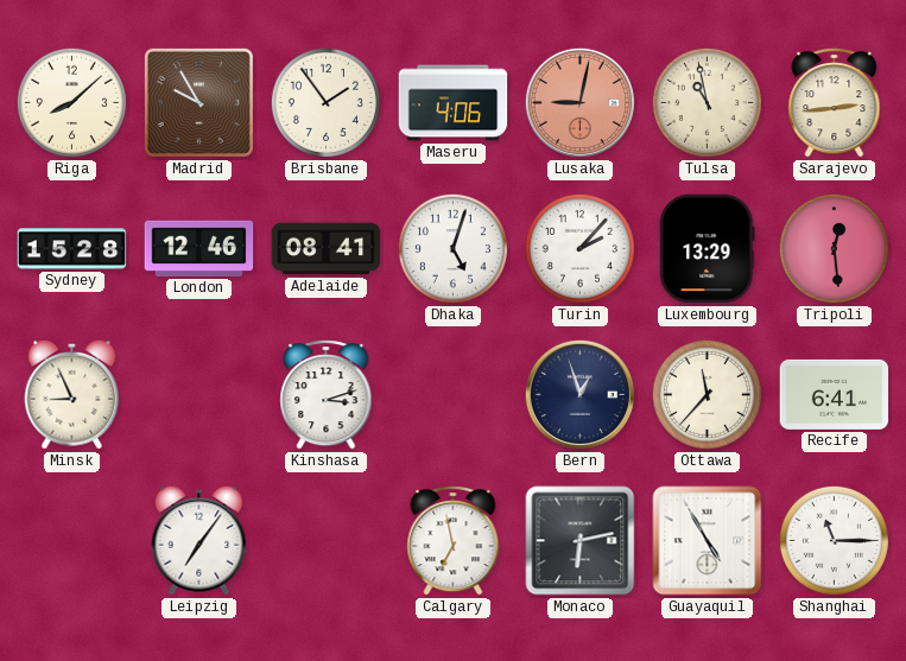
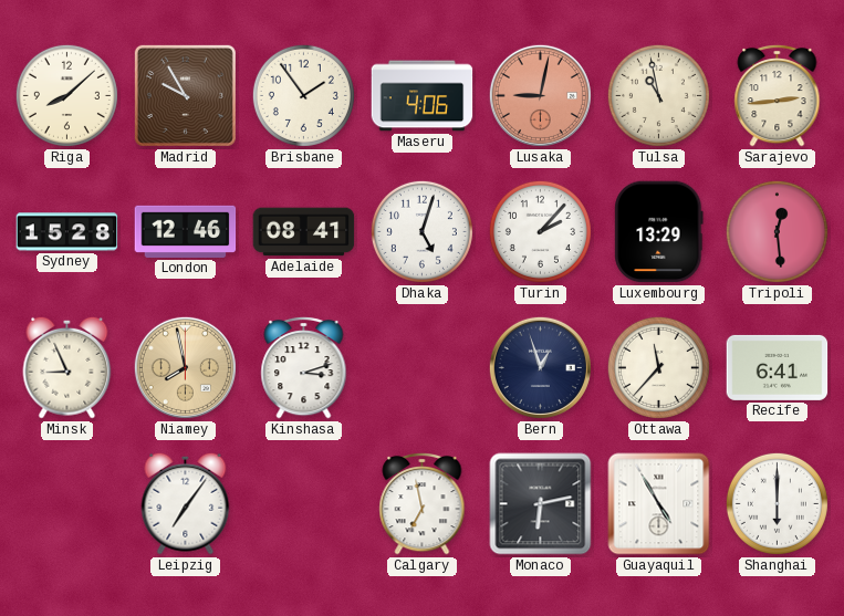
Niamey: none -> 7:58 (185, 367)
Shanghai: 11:15 -> 6:00 (777, 503)
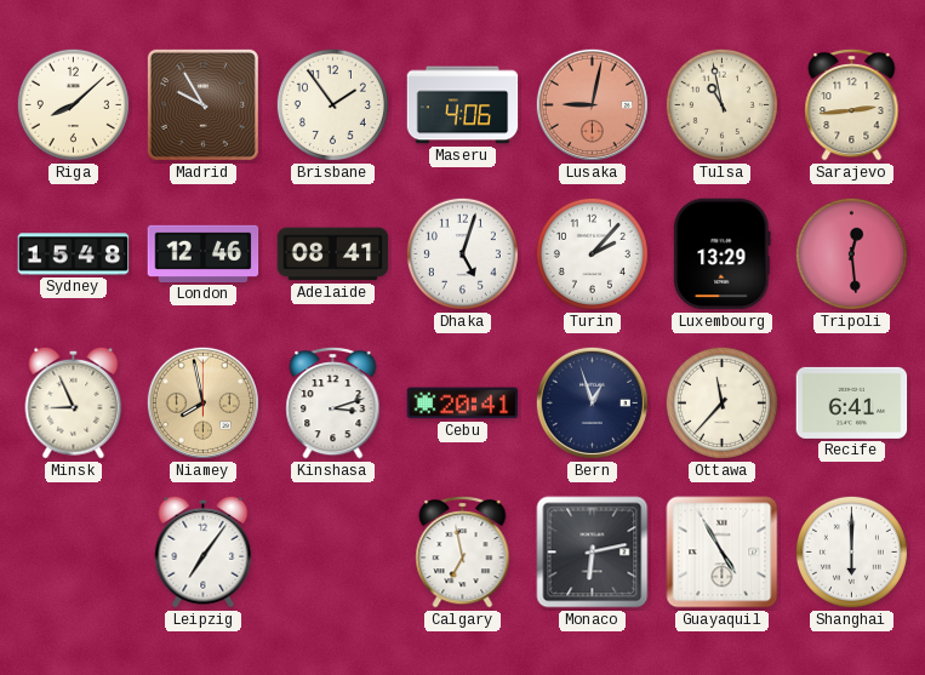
Sydney: 15:28 -> 15:48 (74, 254)
Cebu: none -> 20:41 (463, 404)
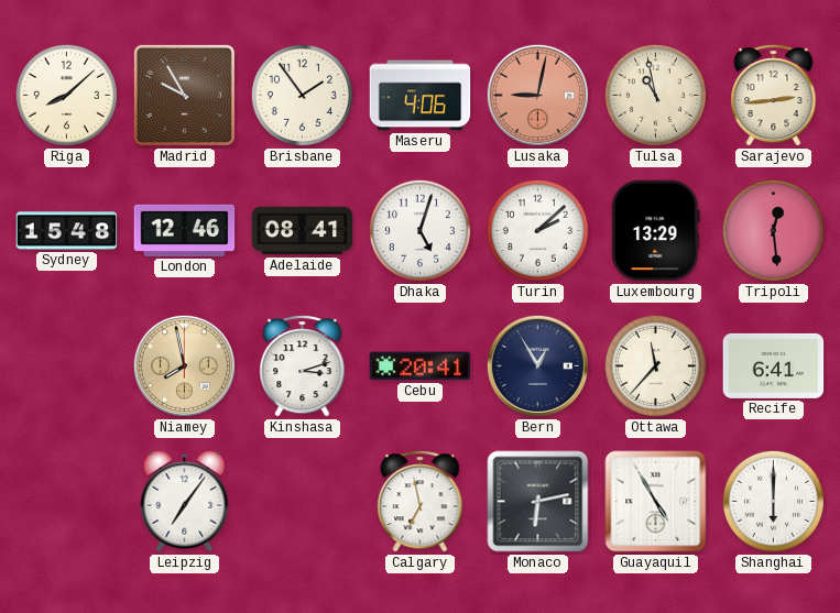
Turin: 2:07 -> 2:08 (537, 230)
Minsk: 8:56 -> none (74, 402)
Bern: 12:57 -> 12:55 (537, 365)
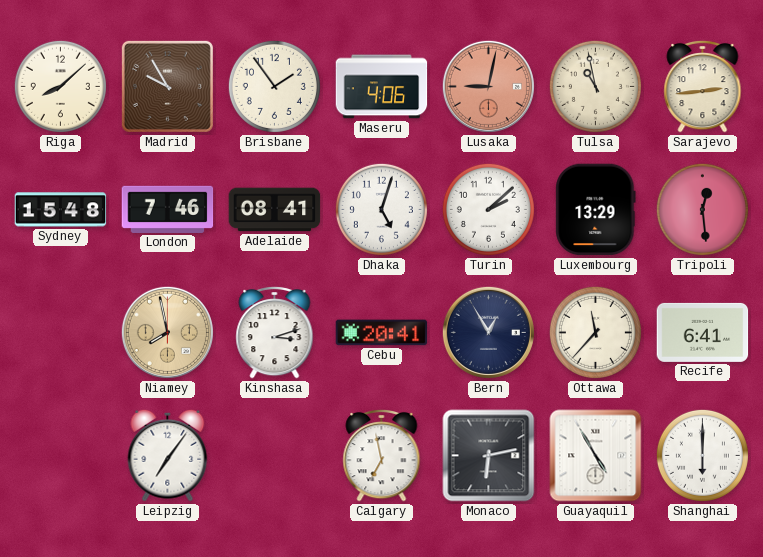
London: 12:46 -> 7:46 (168, 209)
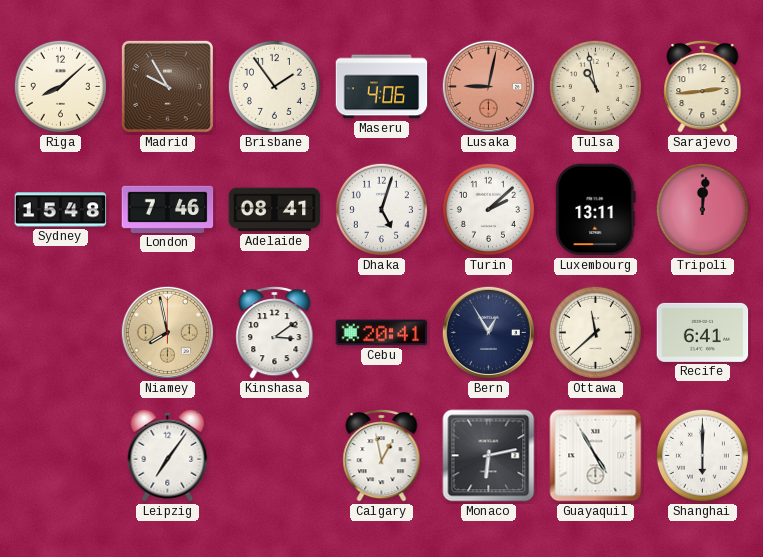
Luxembourg: 13:29 -> 13:11 (596, 210)
Tripoli: 12:29 -> 12:01 (702, 209)
Kinshasa: 3:12 -> 3:09 (275, 332)
Ottawa: 11:37 -> 11:38 (595, 332)
Calgary: 6:58 -> 12:58 (382, 455)
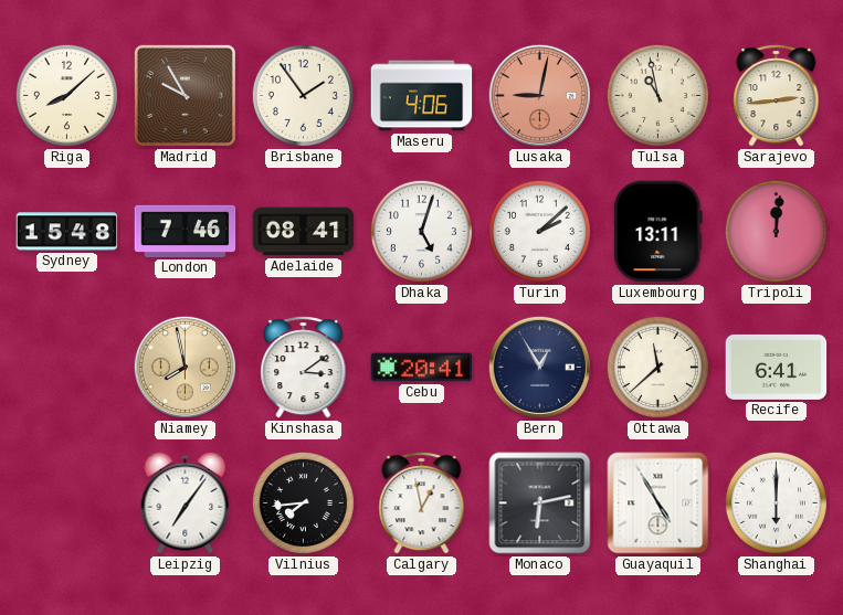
Vilnius: none -> 7:44 (303, 502)
